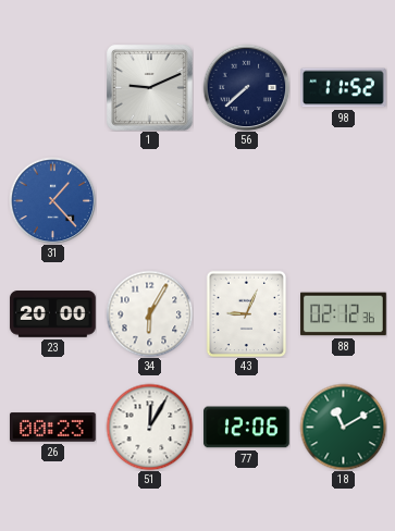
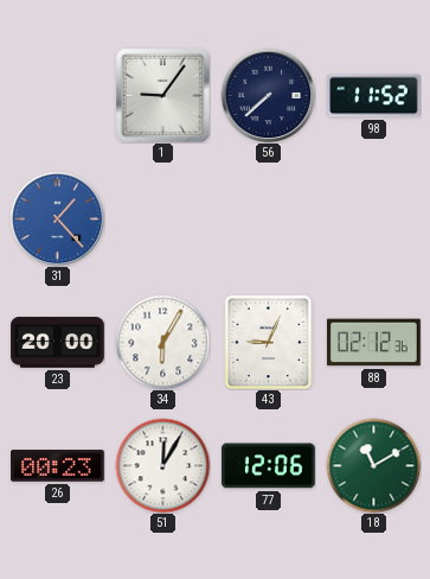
1: 9:11 -> 9:06 (163, 96)
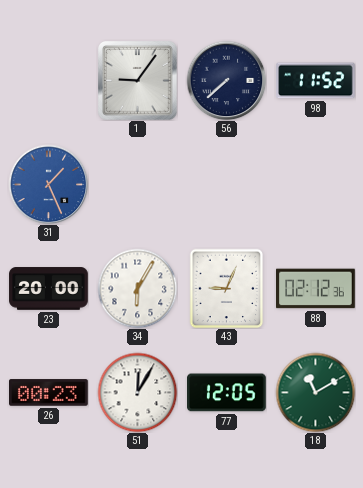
31: 1:23 -> 1:26 (48, 184)
77: 12:06 -> 12:05 (227, 393)
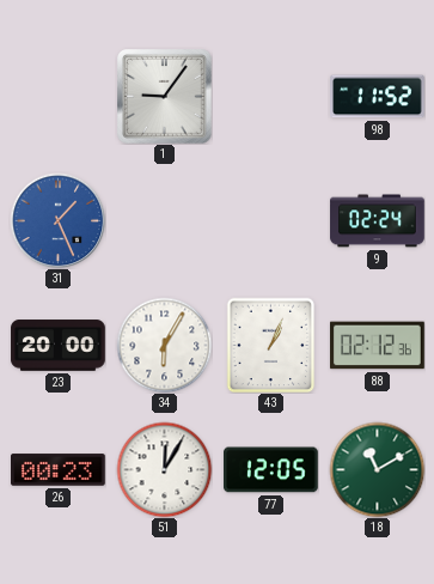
56: 7:38 -> none (226, 80)
9: none -> 02:24 (378, 221)
43: 9:04 -> 1:04 (271, 345)
